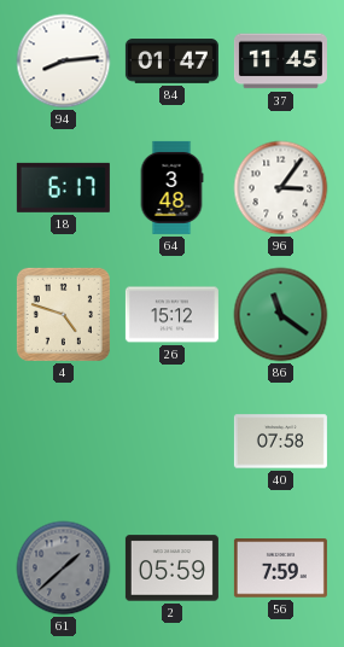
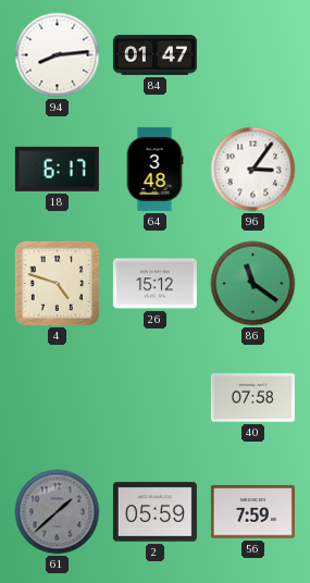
37: 11:45 -> none (280, 62)
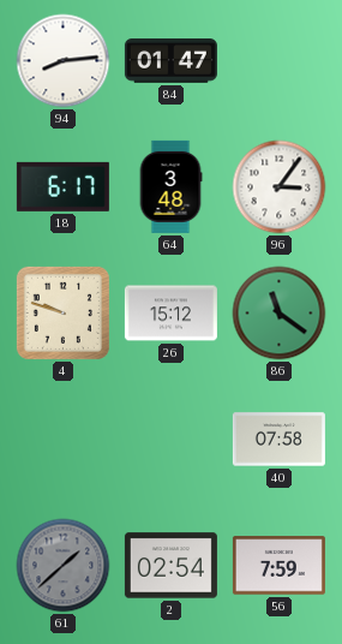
4: 4:48 -> 9:48 (62, 312)
2: 05:59 -> 02:54 (170, 566)
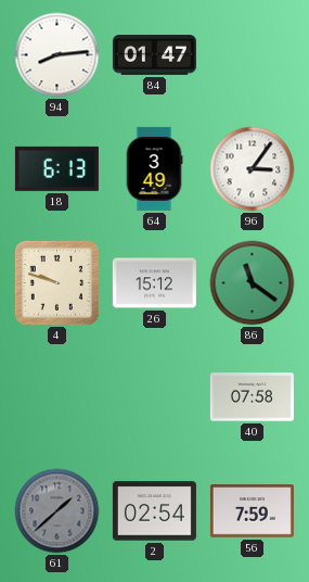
18: 6:17 -> 6:13 (56, 168)
64: 3:48 -> 3:49 (154, 168)
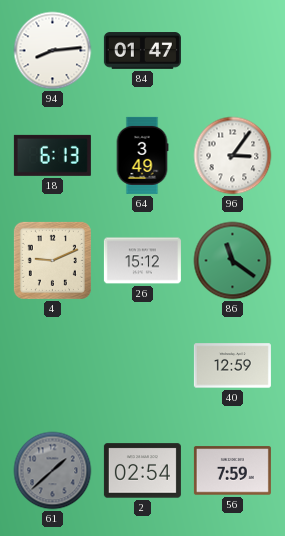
4: 9:48 -> 9:11 (52, 260)
40: 07:58 -> 12:59 (232, 366)
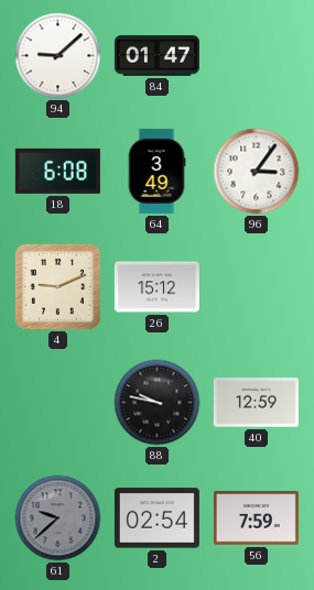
94: 8:14 -> 9:08 (58, 56)
18: 6:13 -> 6:08 (57, 171)
86: 11:21 -> none (233, 261)
88: none -> 9:47 (158, 403)
61: 1:38 -> 9:38 (58, 518)
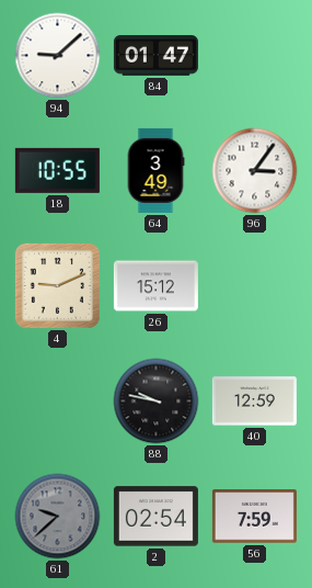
18: 6:08 -> 10:55 (57, 170)
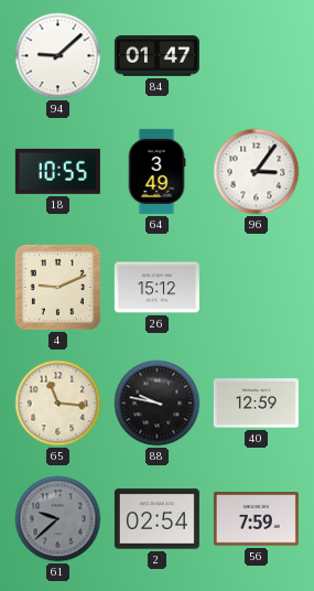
65: none -> 11:16 (58, 404)
